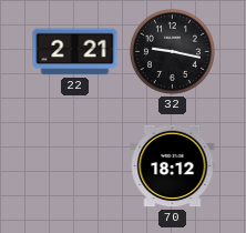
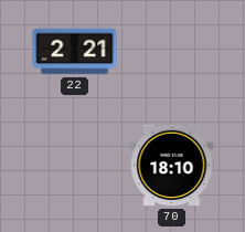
32: 9:17 -> none (172, 51)
70: 18:12 -> 18:10 (172, 166)
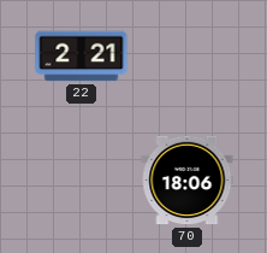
70: 18:10 -> 18:06 (188, 181)
